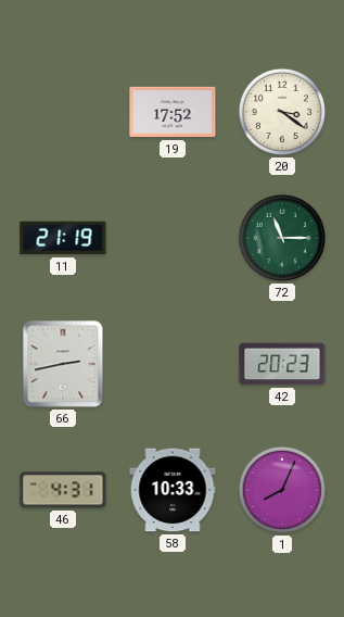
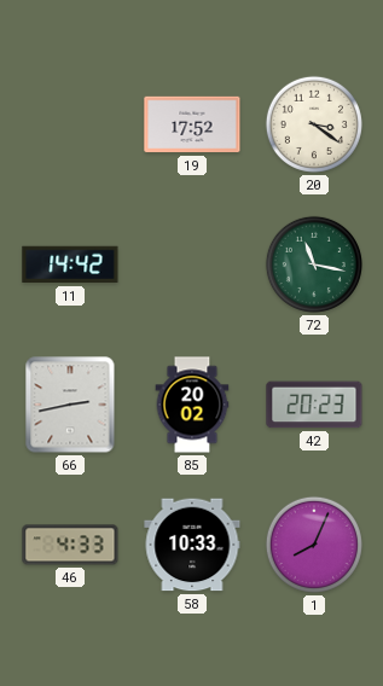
11: 21:19 -> 14:42 (70, 264)
72: 11:15 -> 11:17 (314, 264)
85: none -> 20:02 (192, 405)
46: 4:31 -> 4:33 (70, 545)
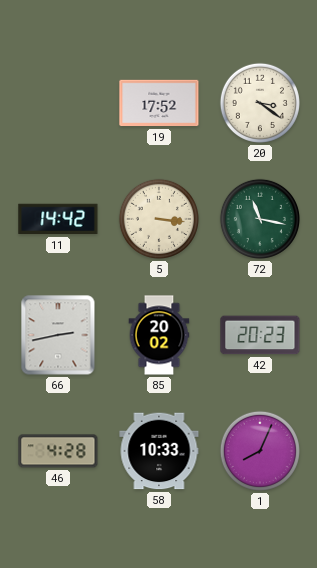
5: none -> 3:16 (159, 219)
46: 4:33 -> 4:28 (58, 451)
